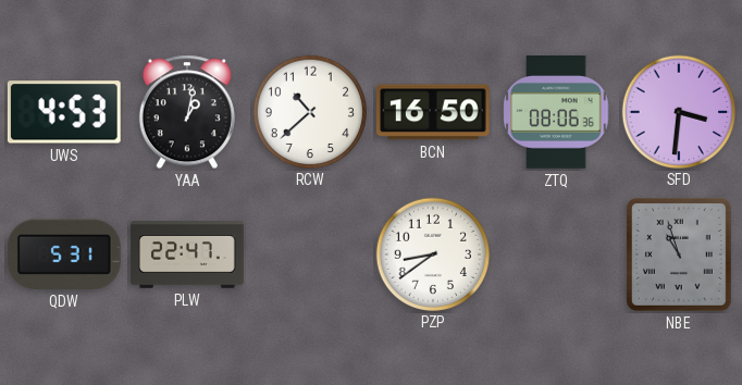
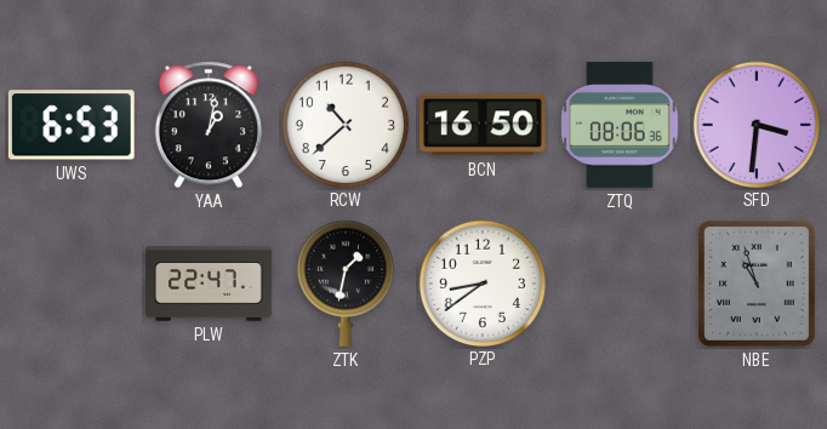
UWS: 4:53 -> 6:53 (72, 125)
QDW: 5:31 -> none (64, 254)
ZTK: none -> 1:32 (346, 284)
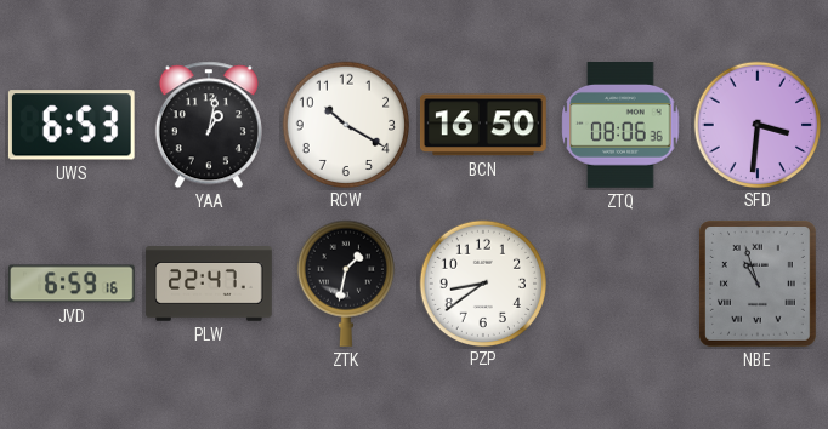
RCW: 10:38 -> 10:20 (345, 124)
JVD: none -> 6:59 (73, 284)
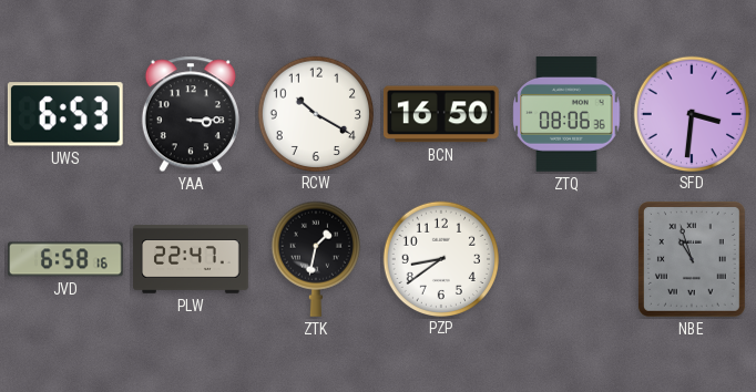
YAA: 1:02 -> 3:15 (191, 114)
JVD: 6:59 -> 6:58 (67, 259)
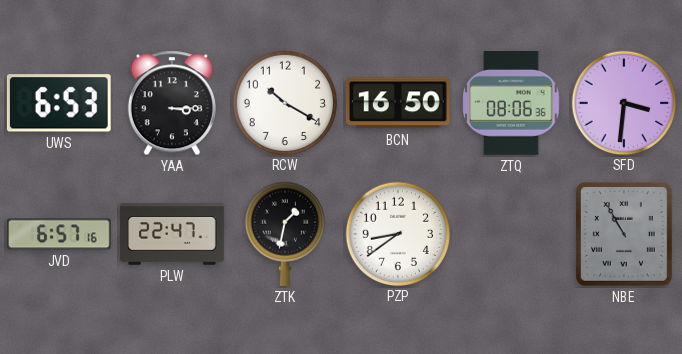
JVD: 6:58 -> 6:57 (60, 234)
NBE: 10:57 -> 10:55 (624, 235)
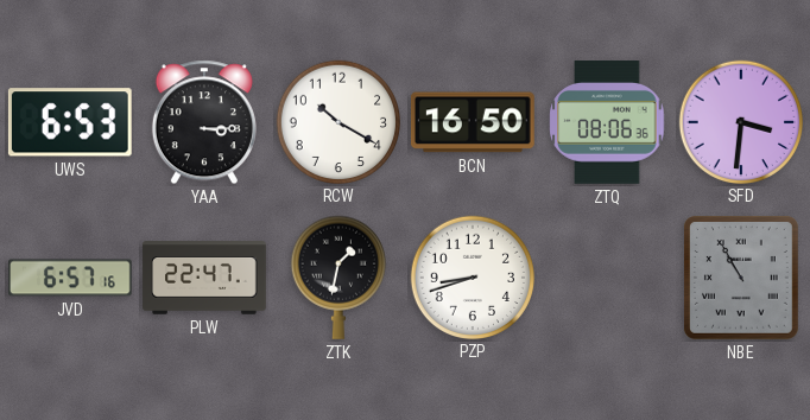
PZP: 8:39 -> 8:42 (472, 276)
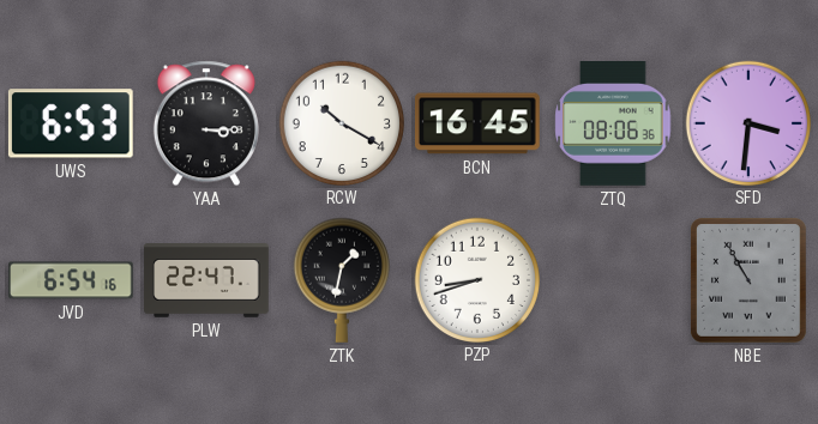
BCN: 16:50 -> 16:45 (477, 123)
JVD: 6:57 -> 6:54 (72, 280)
